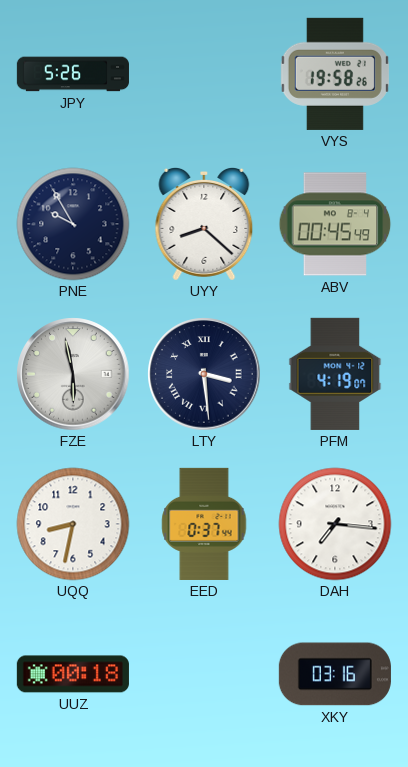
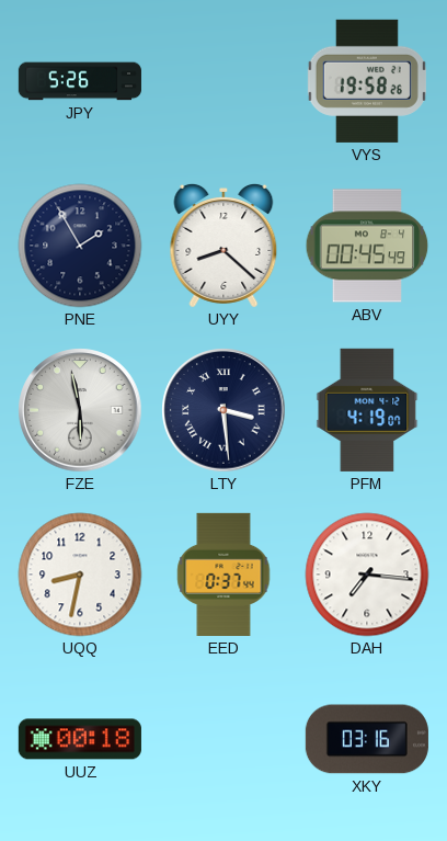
PNE: 9:55 -> 1:55 (80, 246)
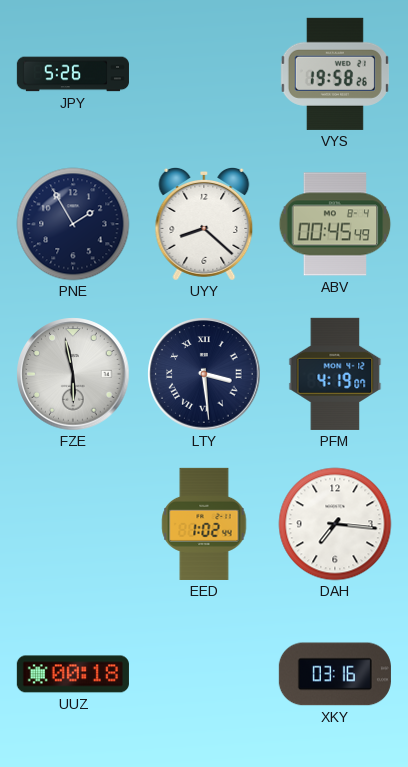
UQQ: 8:32 -> none (80, 575)
EED: 0:37 -> 1:02 (204, 524)
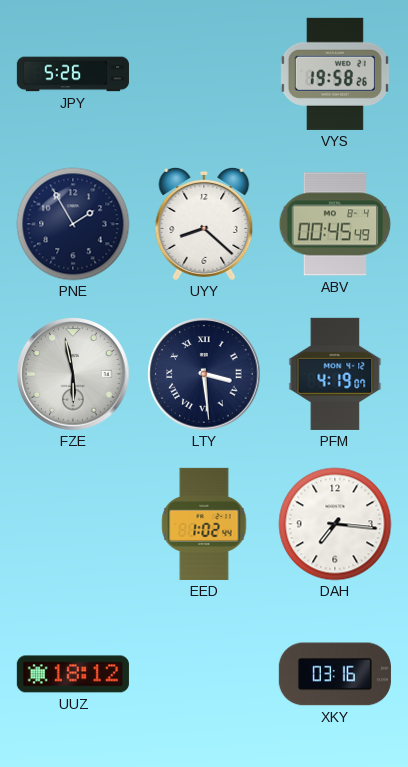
UUZ: 00:18 -> 18:12 (73, 674)
